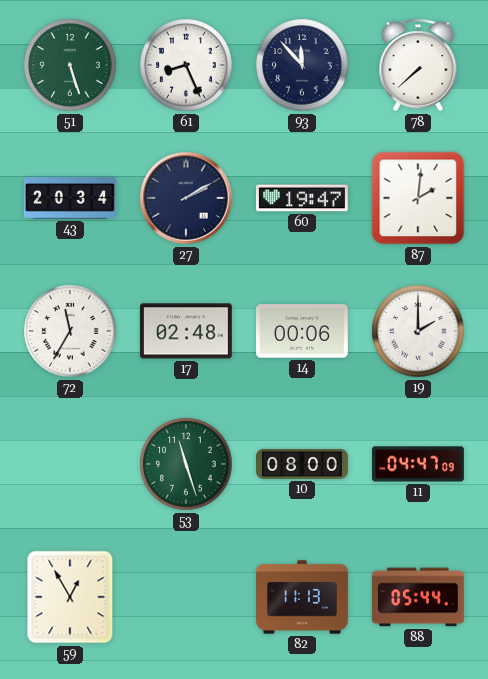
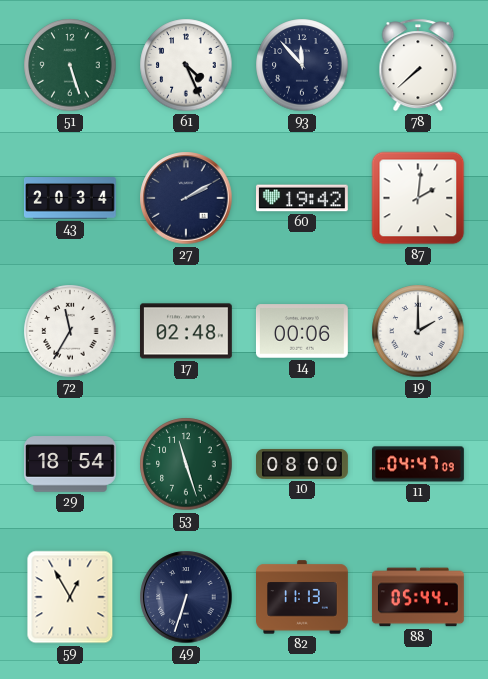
61: 8:26 -> 4:26 (186, 65)
60: 19:47 -> 19:42 (303, 198)
29: none -> 18:54 (71, 464)
49: none -> 6:33 (186, 597)
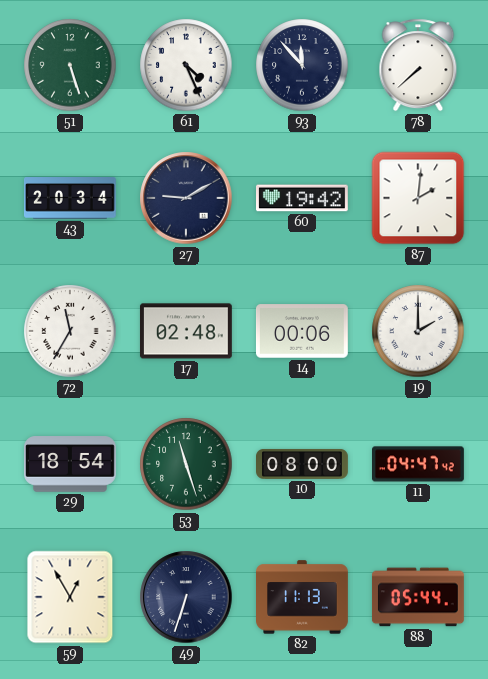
27: 2:10 -> 9:10 (186, 198)
11: 04:47:09 -> 04:47:42 (419, 464)
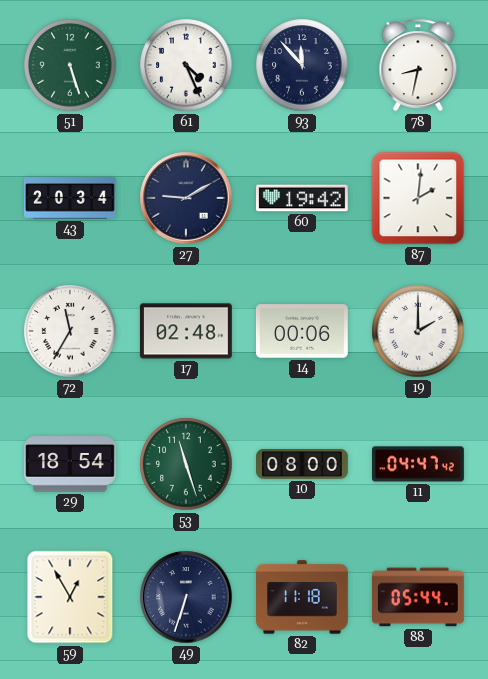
78: 7:38 -> 8:32 (418, 65)
82: 11:13 -> 11:18 (303, 597)
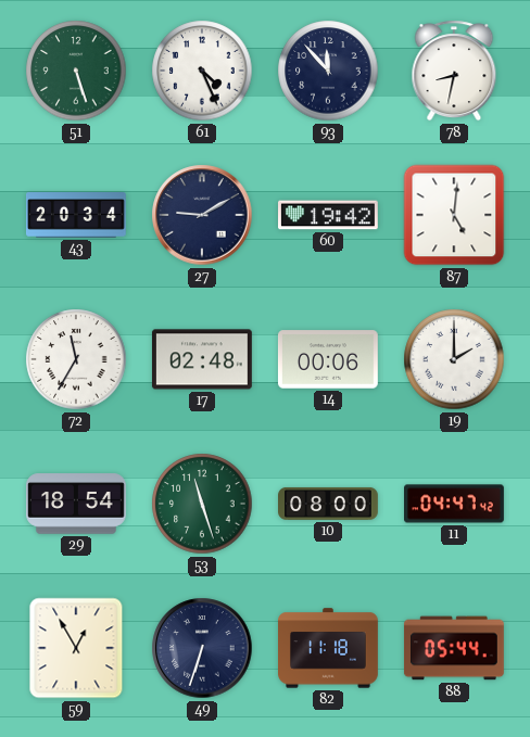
87: 2:01 -> 5:01 (454, 215)
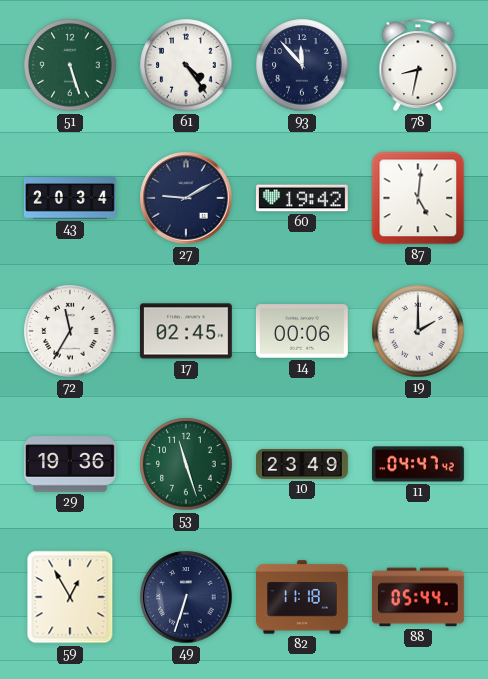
61: 4:26 -> 4:24 (186, 65)
17: 02:48 -> 02:45 (186, 331)
29: 18:54 -> 19:36 (71, 464)
10: 08:00 -> 23:49 (303, 464)
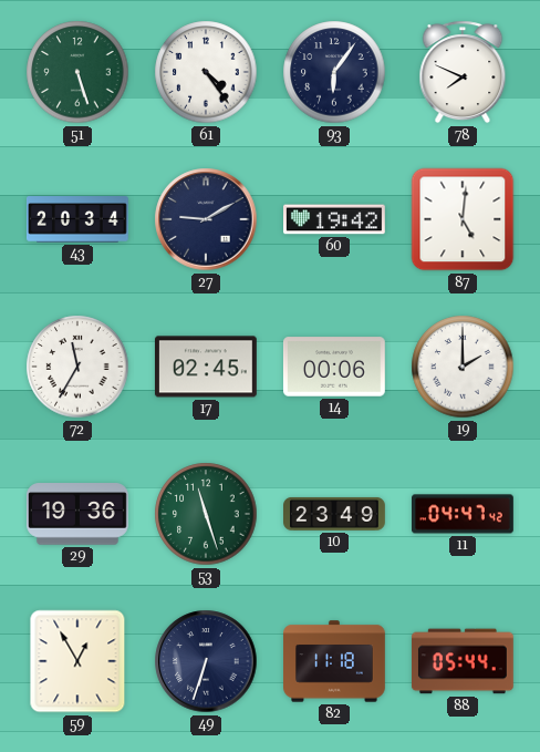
93: 11:53 -> 6:06 (334, 72)
78: 8:32 -> 7:49 (463, 72)
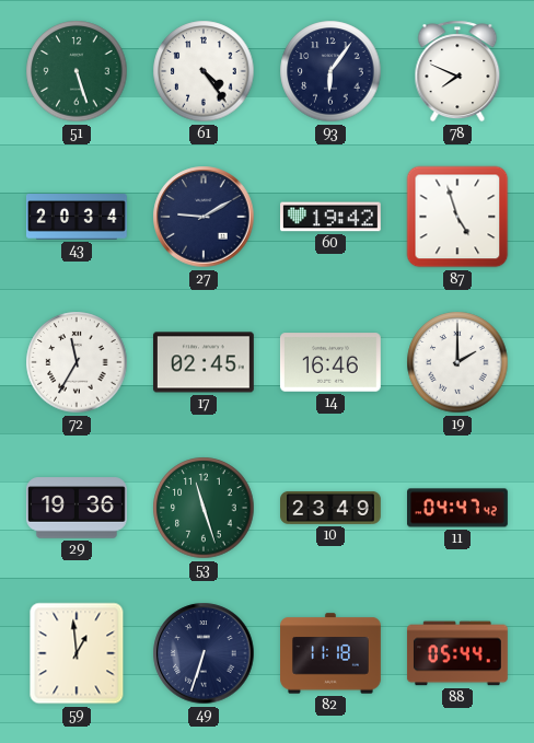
87: 5:01 -> 4:57 (457, 217)
14: 00:06 -> 16:46 (330, 362)
59: 12:55 -> 12:59 (77, 653)
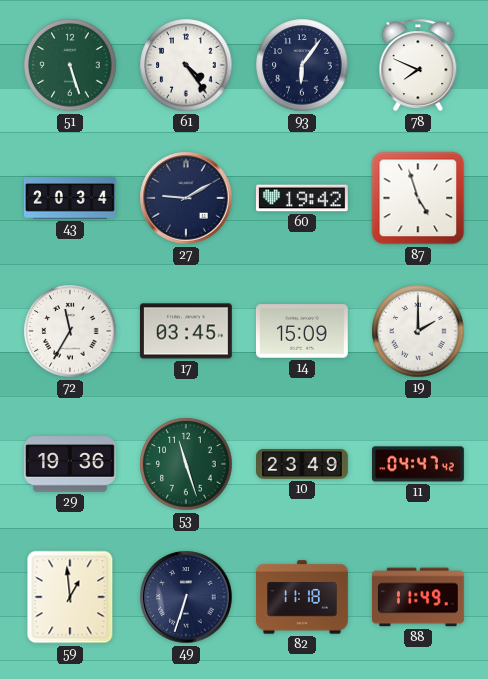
17: 02:45 -> 03:45 (186, 331)
14: 16:46 -> 15:09 (302, 331)
88: 05:44 -> 11:49 (418, 597)
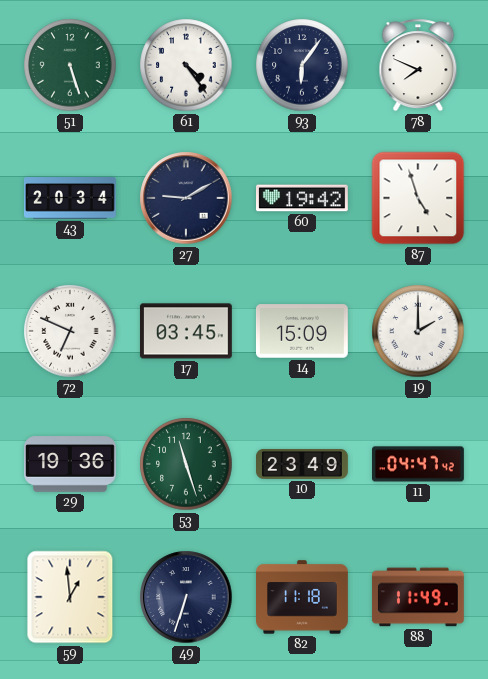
72: 11:35 -> 6:49 (70, 331)
